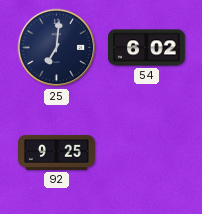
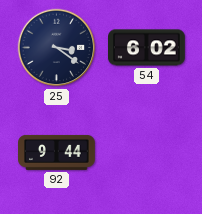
25: 7:01 -> 3:21 (57, 48)
92: 9:25 -> 9:44 (57, 152)
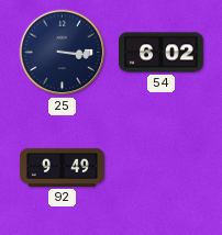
25: 3:21 -> 3:16 (63, 53)
92: 9:44 -> 9:49 (63, 167)
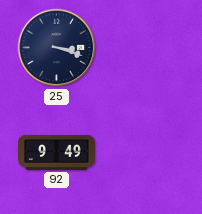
25: 3:16 -> 3:18 (57, 48)
54: 6:02 -> none (162, 53)
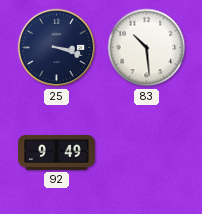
83: none -> 10:29 (147, 48)
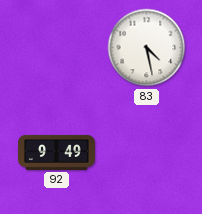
25: 3:18 -> none (57, 48)
83: 10:29 -> 4:28 (147, 48)
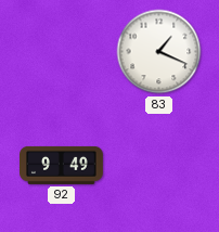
83: 4:28 -> 1:19 (159, 52)
